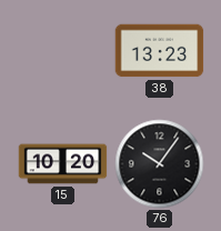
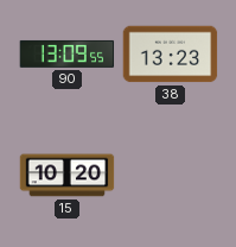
90: none -> 13:09 (68, 53)
76: 10:06 -> none (160, 164)
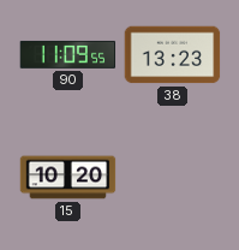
90: 13:09 -> 11:09 (68, 54)
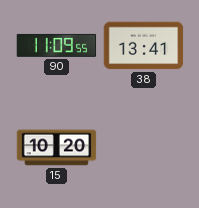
38: 13:23 -> 13:41 (144, 46)
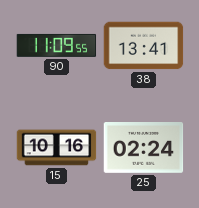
15: 10:20 -> 10:16 (57, 148)
25: none -> 02:24 (144, 148)
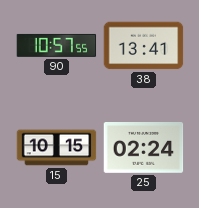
90: 11:09 -> 10:57 (57, 45)
15: 10:16 -> 10:15 (57, 148)
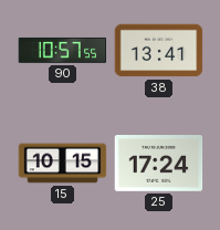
25: 02:24 -> 17:24 (159, 164)
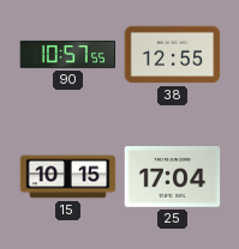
38: 13:41 -> 12:55 (173, 55)
25: 17:24 -> 17:04 (173, 177)
